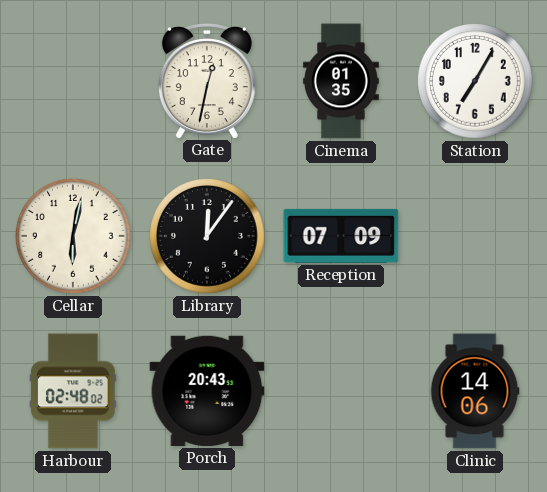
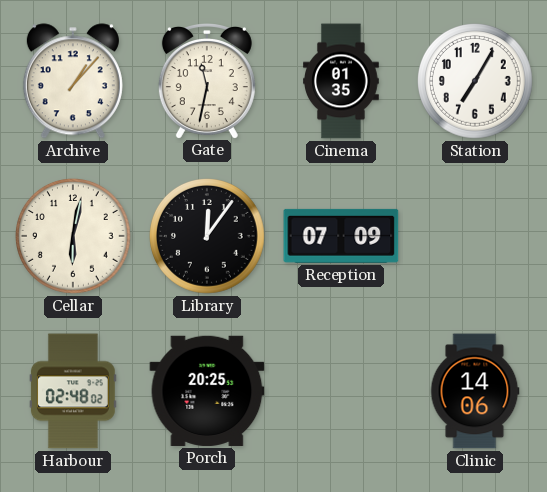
Archive: none -> 1:07 (73, 81)
Gate: 12:32 -> 11:32 (207, 81)
Porch: 20:43 -> 20:25 (207, 391)
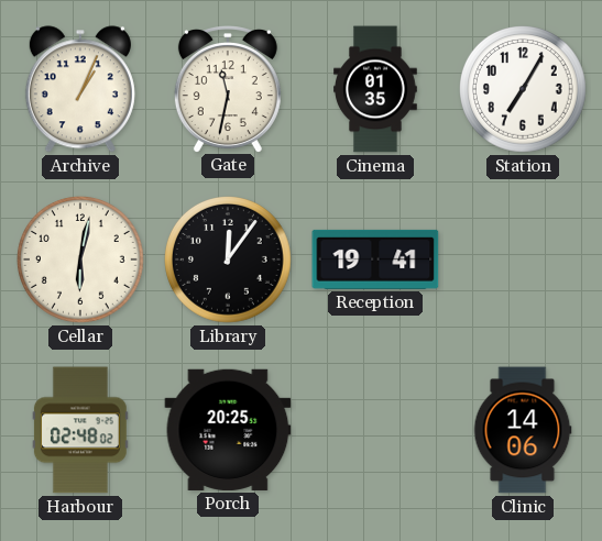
Archive: 1:07 -> 1:04 (80, 89)
Reception: 07:09 -> 19:41 (375, 260)
